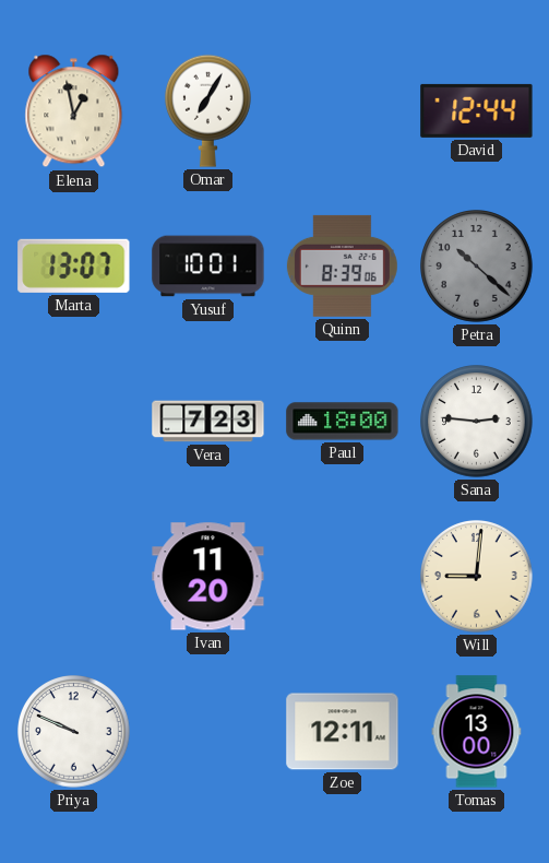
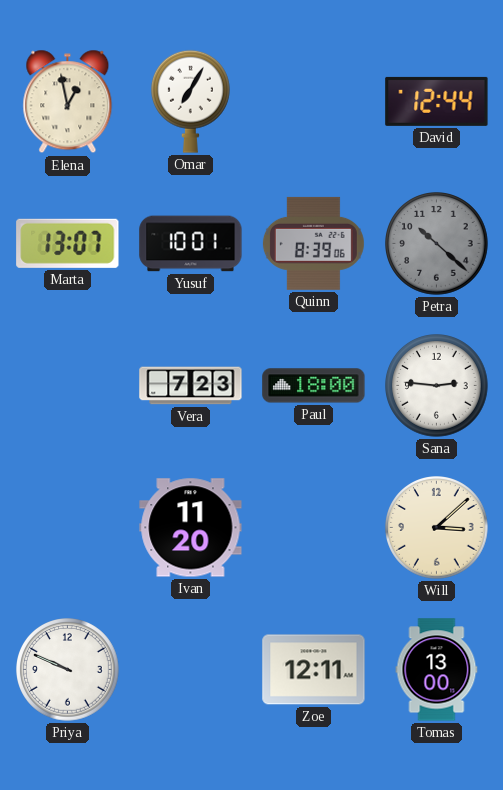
Will: 9:01 -> 3:08 (437, 528)
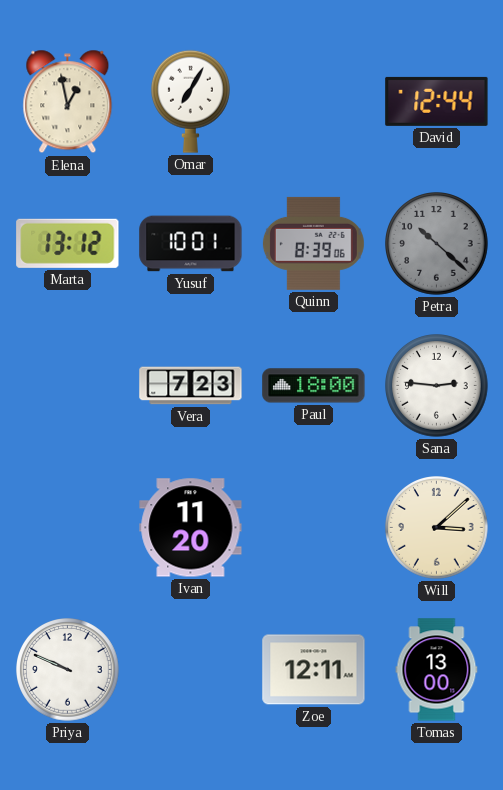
Marta: 13:07 -> 13:12 (68, 243)
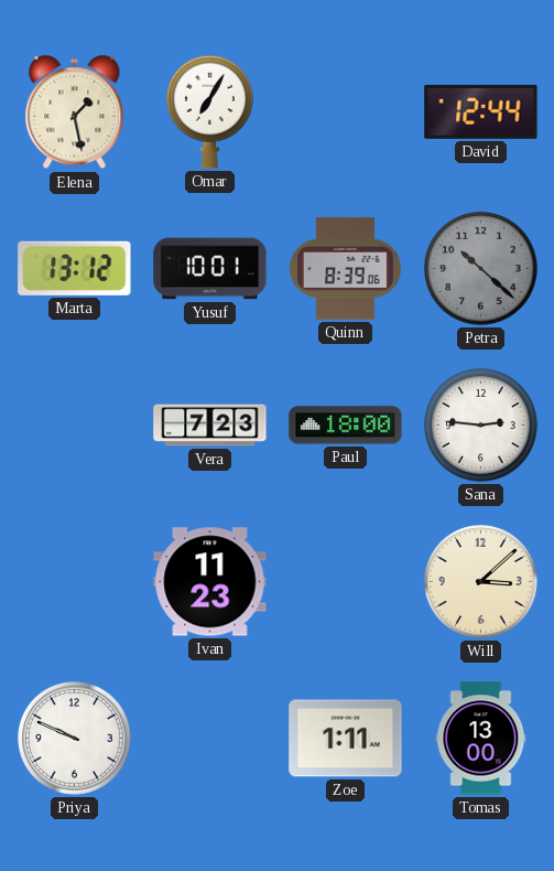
Elena: 12:58 -> 1:28 (75, 112)
Ivan: 11:20 -> 11:23 (210, 582)
Zoe: 12:11 -> 1:11 (346, 739)
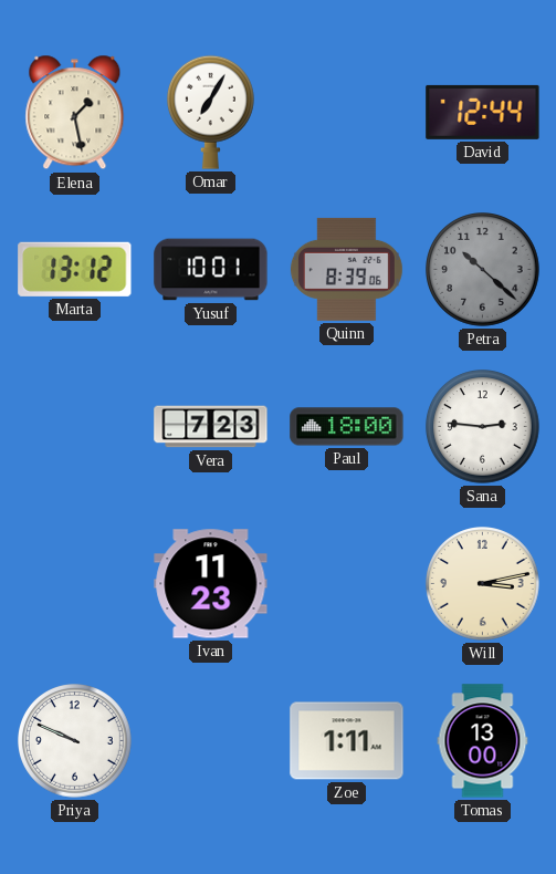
Will: 3:08 -> 3:13 (483, 584)
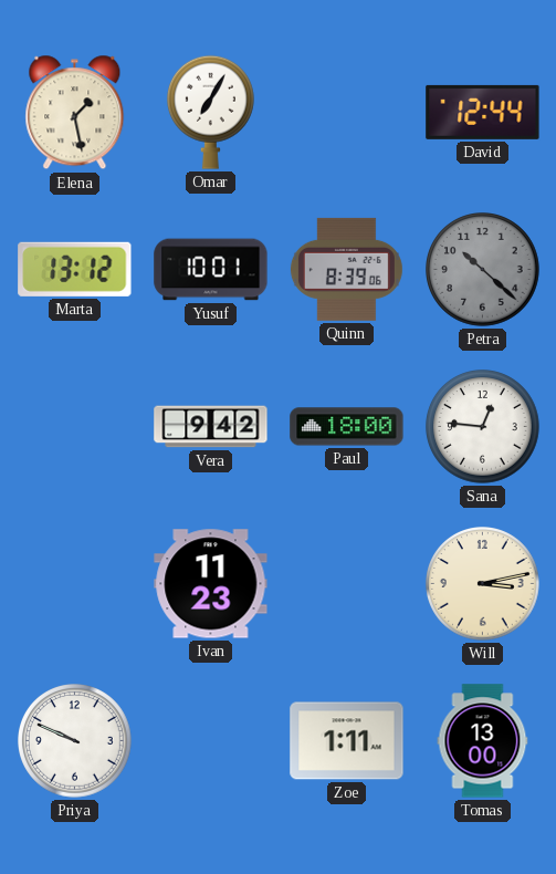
Vera: 7:23 -> 9:42 (211, 427)
Sana: 2:46 -> 12:46 (483, 427)
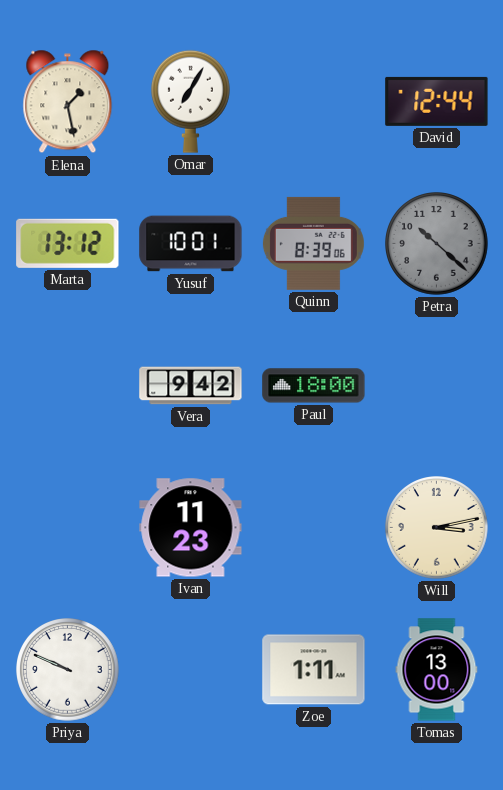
Sana: 12:46 -> none (483, 427)
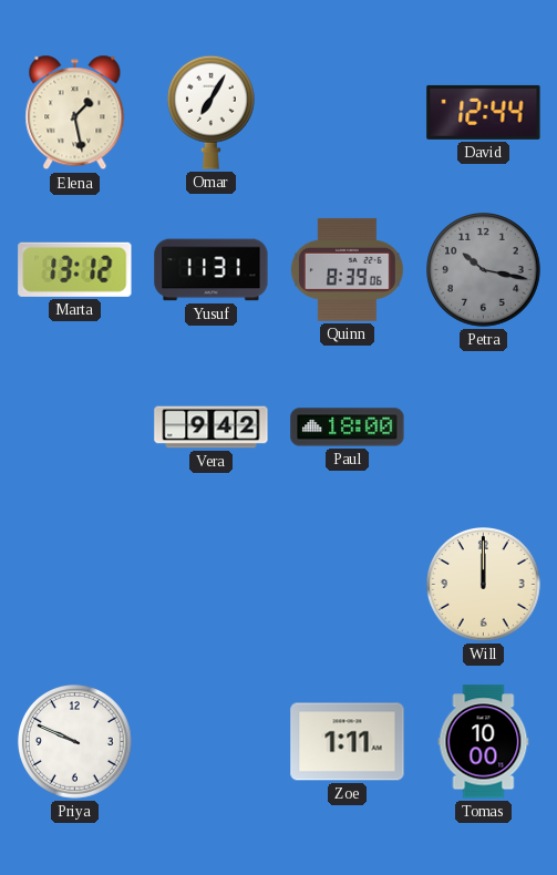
Yusuf: 10:01 -> 11:31 (212, 270)
Petra: 10:22 -> 10:17 (484, 270)
Ivan: 11:23 -> none (191, 528)
Will: 3:13 -> 12:00 (484, 585)
Tomas: 13:00 -> 10:00 (484, 742)
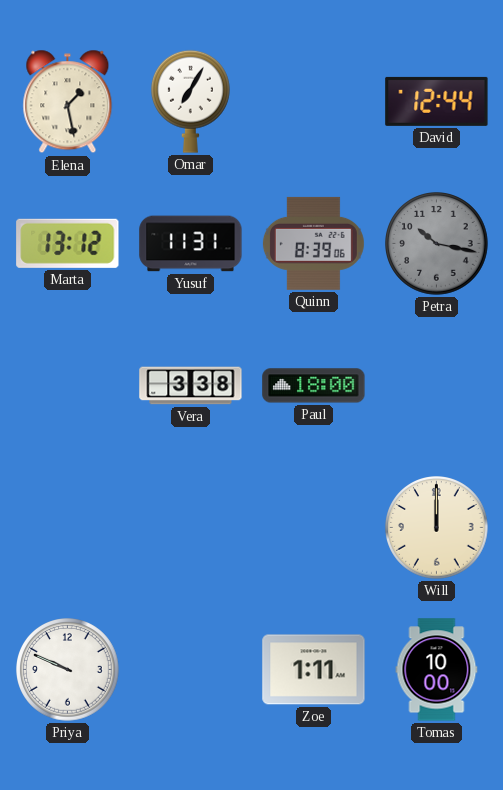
Vera: 9:42 -> 3:38 (191, 386)
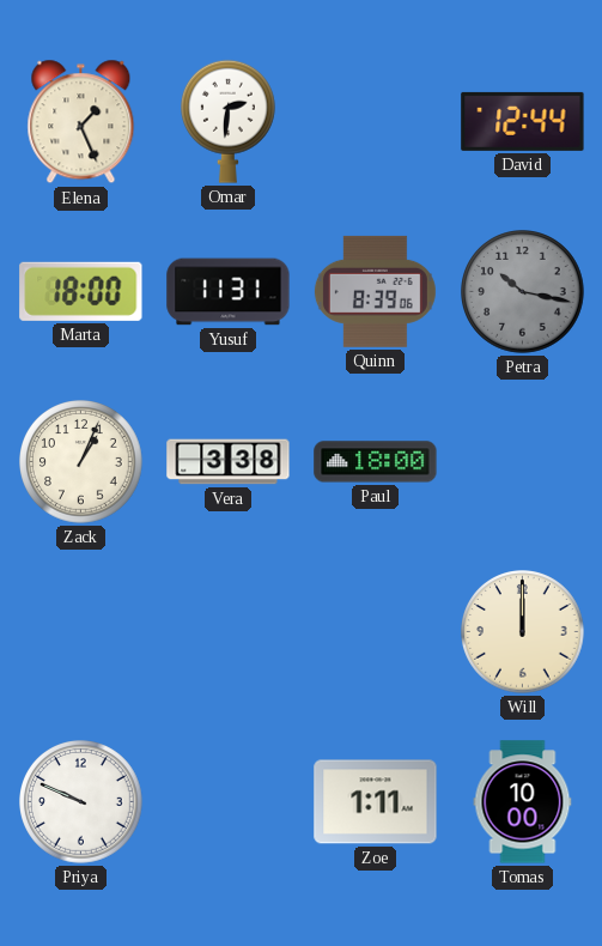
Elena: 1:28 -> 1:26 (81, 122)
Omar: 7:05 -> 2:31 (229, 121)
Marta: 13:12 -> 18:00 (81, 291)
Zack: none -> 1:04 (81, 462)
